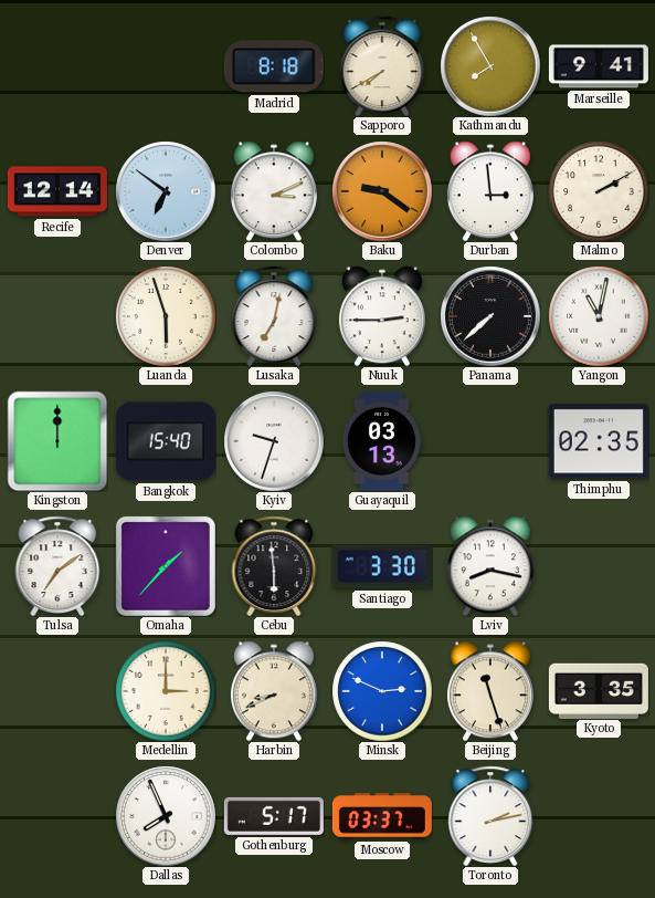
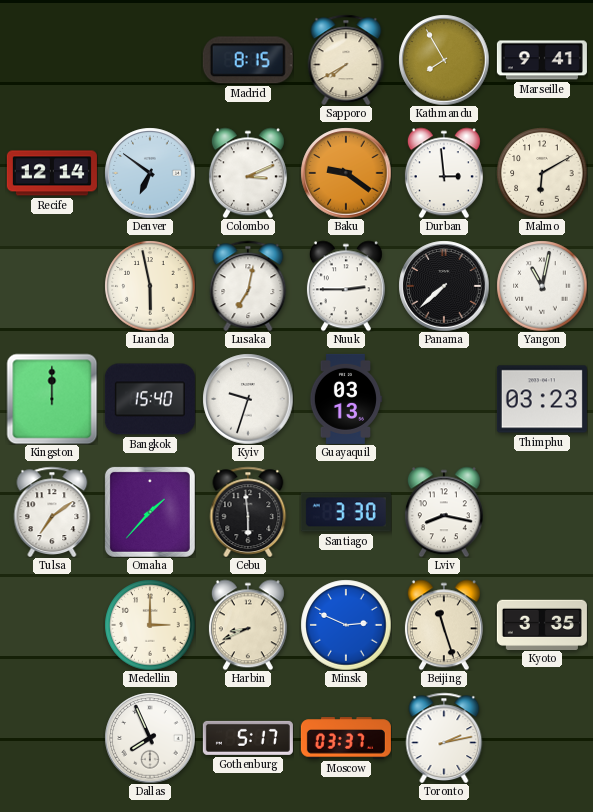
Madrid: 8:18 -> 8:15 (248, 60)
Malmo: 2:10 -> 6:10 (542, 173)
Luanda: 5:57 -> 5:58 (150, 286)
Thimphu: 02:35 -> 03:23 (542, 399)
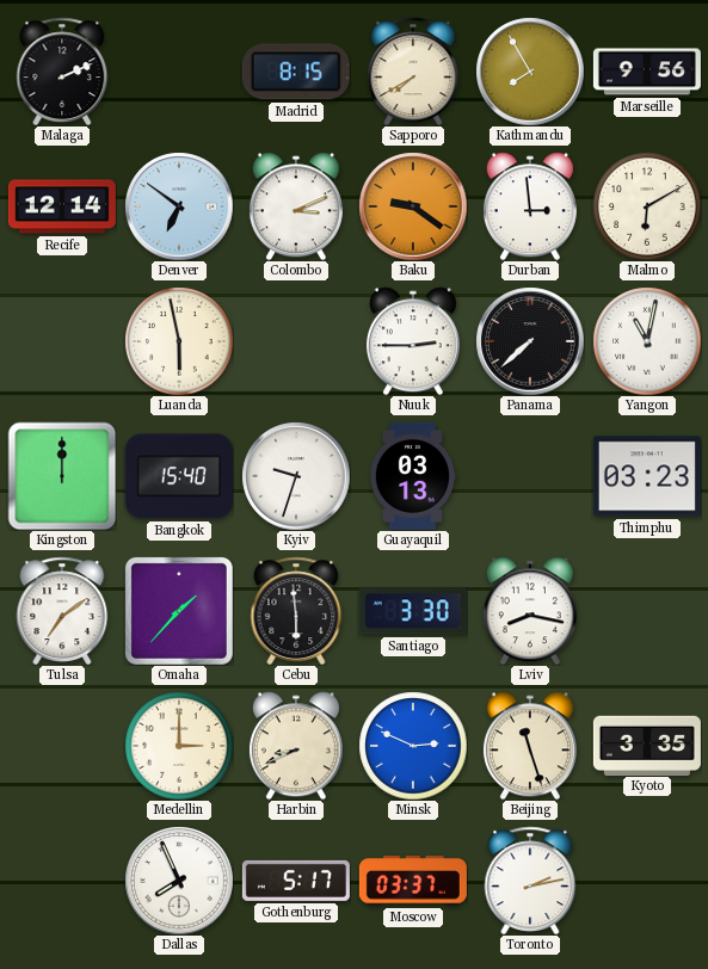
Malaga: none -> 2:11 (62, 70)
Marseille: 9:41 -> 9:56 (647, 72)
Lusaka: 7:02 -> none (248, 285)
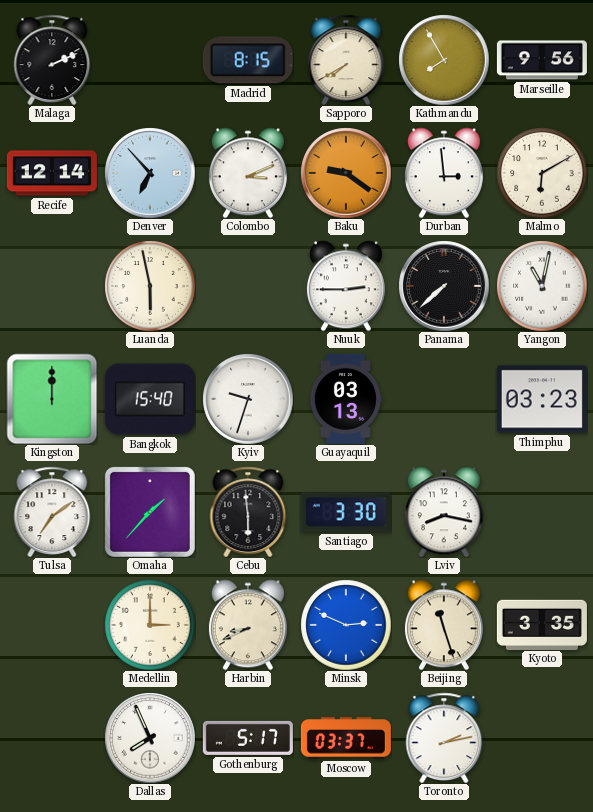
Denver: 6:51 -> 6:53 (150, 173)
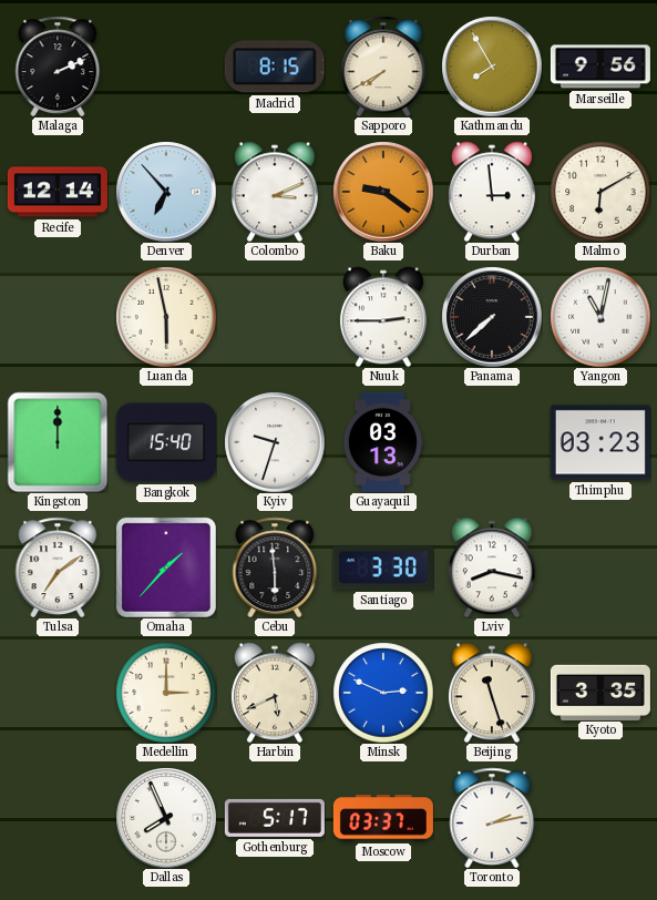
Harbin: 8:41 -> 5:41 (275, 693)
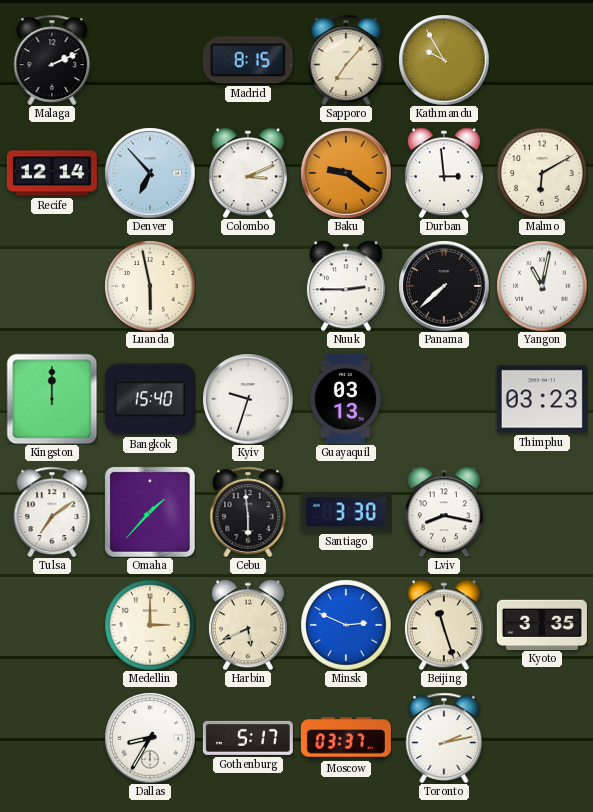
Sapporo: 7:40 -> 7:07 (346, 59)
Kathmandu: 7:55 -> 9:55 (444, 60)
Marseille: 9:56 -> none (600, 67)
Dallas: 7:56 -> 8:35 (150, 738)
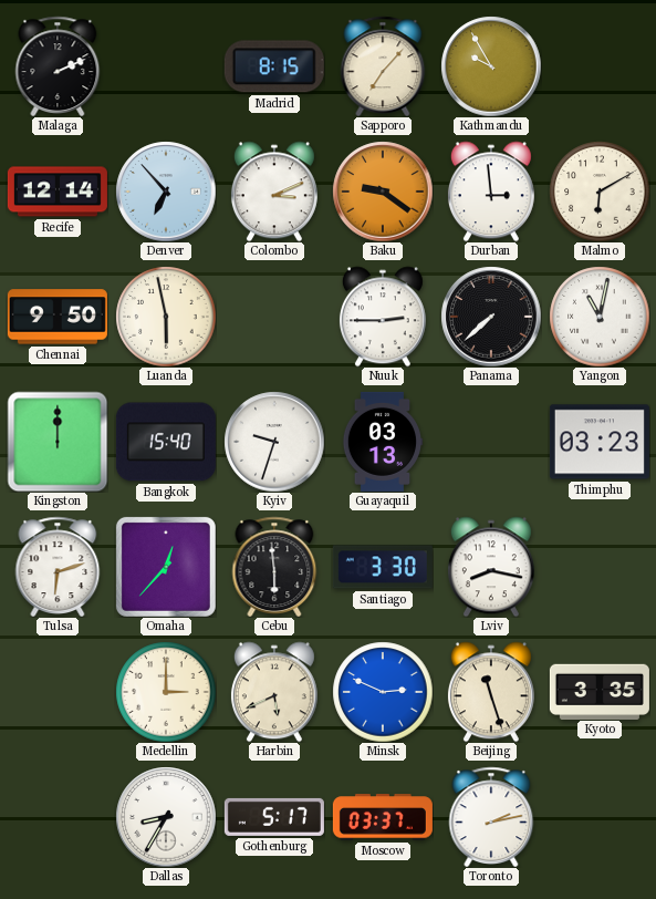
Chennai: none -> 9:50 (58, 317)
Tulsa: 7:09 -> 6:12 (58, 566)
Omaha: 1:37 -> 12:37 (166, 567)
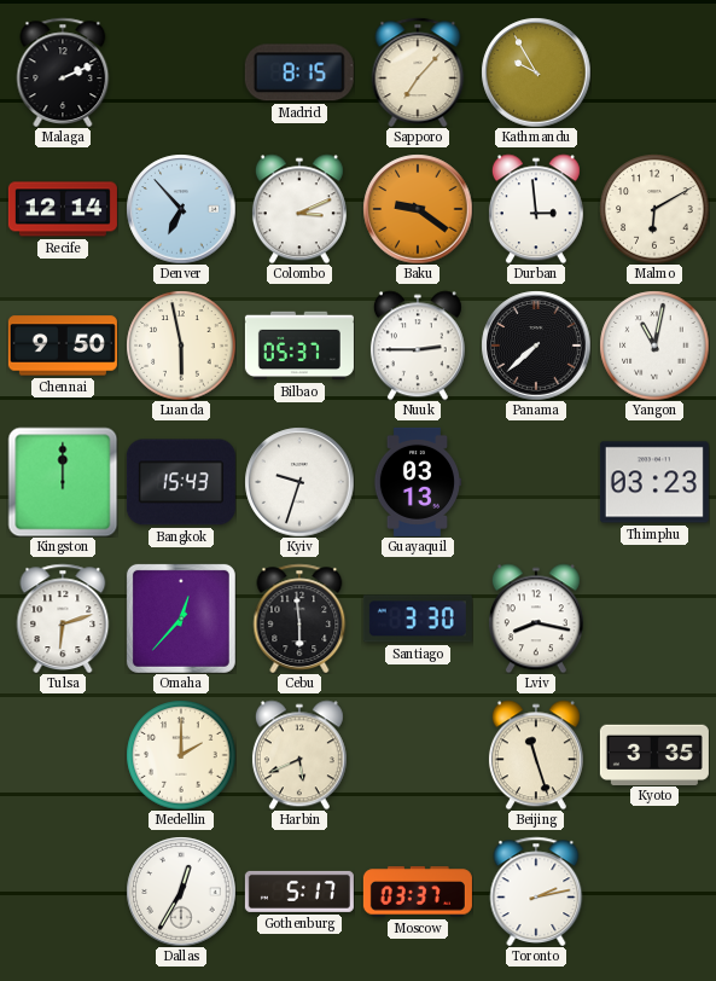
Bilbao: none -> 05:37 (299, 346)
Bangkok: 15:40 -> 15:43 (181, 482)
Medellin: 3:00 -> 2:00 (181, 755)
Minsk: 2:49 -> none (383, 692)
Dallas: 8:35 -> 12:35 (181, 892)
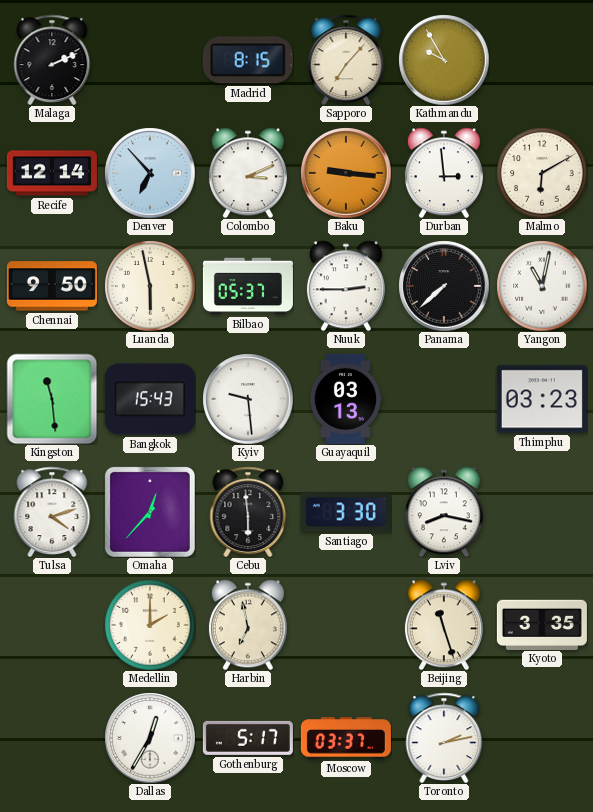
Baku: 9:21 -> 9:16 (346, 173)
Kingston: 12:00 -> 11:29 (52, 399)
Kyiv: 9:33 -> 9:29 (248, 399)
Tulsa: 6:12 -> 4:12 (52, 511)
Harbin: 5:41 -> 6:58 (248, 625)
